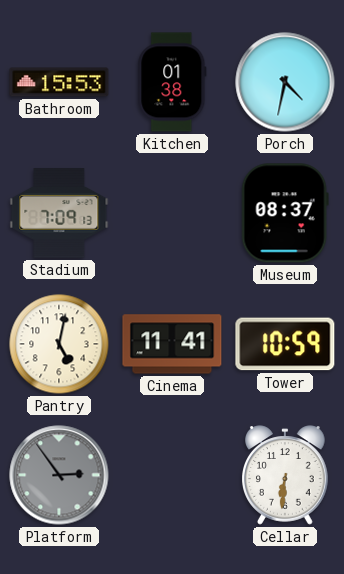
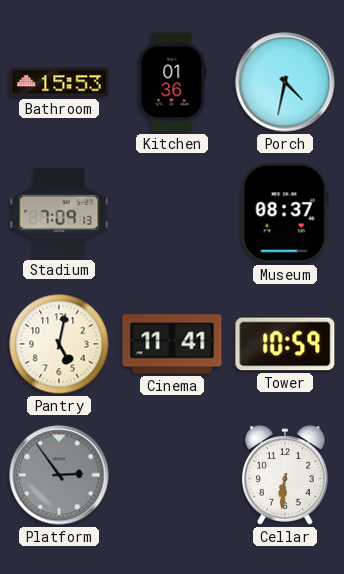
Kitchen: 01:38 -> 01:36 (172, 82)
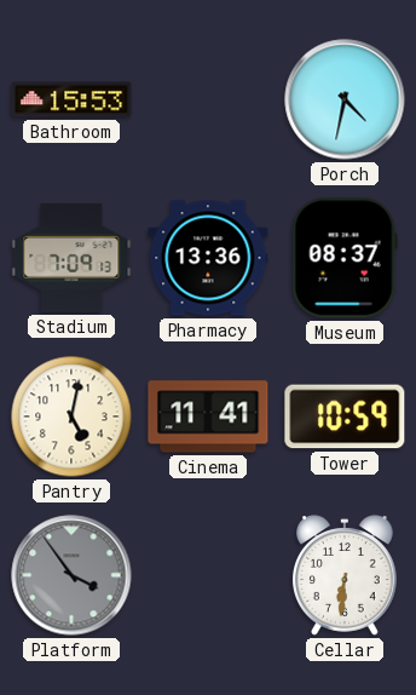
Kitchen: 01:36 -> none (172, 82)
Pharmacy: none -> 13:36 (208, 258)
Platform: 2:54 -> 3:54 (71, 575)
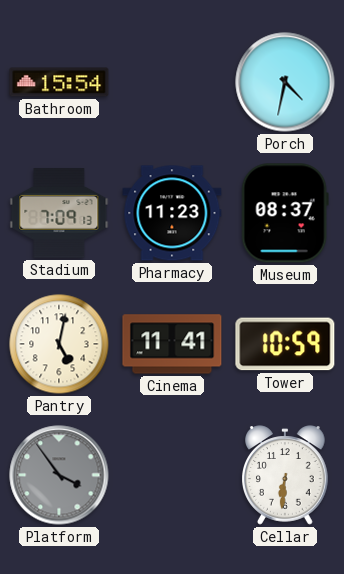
Bathroom: 15:53 -> 15:54 (59, 82)
Pharmacy: 13:36 -> 11:23 (172, 213)
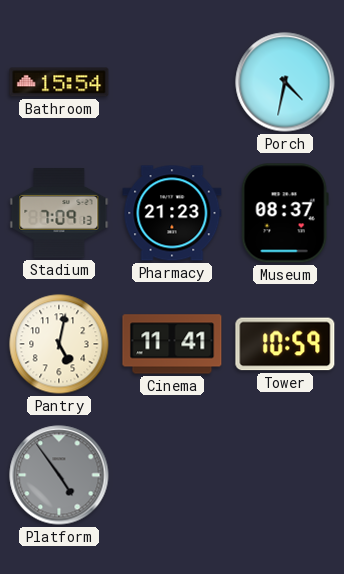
Pharmacy: 11:23 -> 21:23 (172, 213)
Platform: 3:54 -> 4:54 (59, 475)
Cellar: 6:31 -> none (286, 475)
